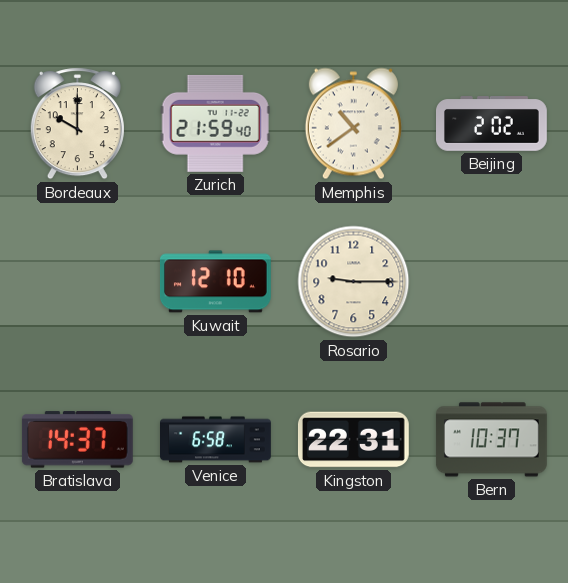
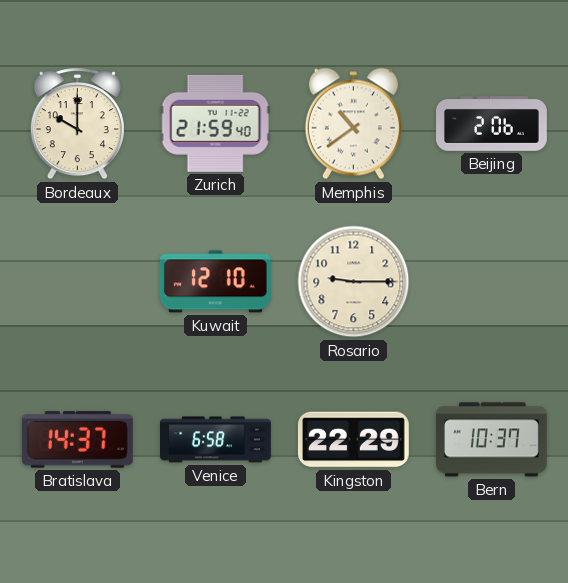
Beijing: 2:02 -> 2:06 (492, 124)
Kingston: 22:31 -> 22:29 (353, 440)
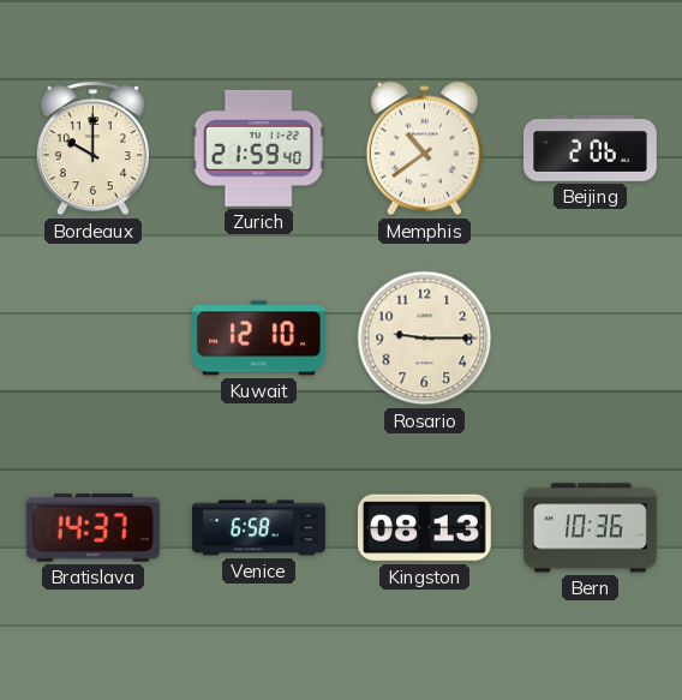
Kingston: 22:29 -> 08:13 (424, 528)
Bern: 10:37 -> 10:36 (590, 528)
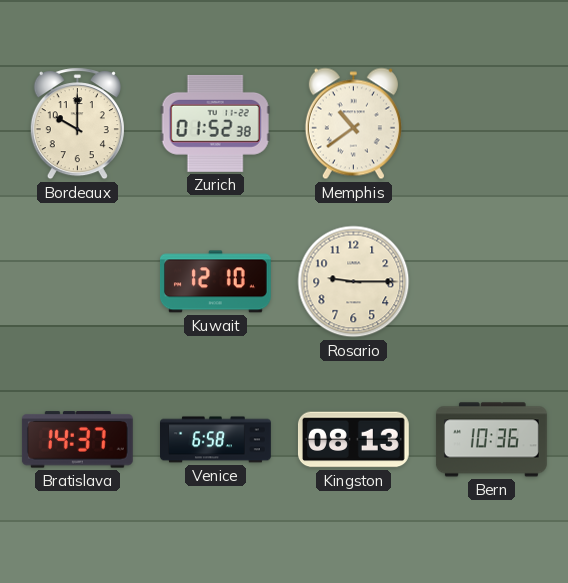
Zurich: 21:59 -> 01:52 (215, 123)
Beijing: 2:06 -> none (591, 149)
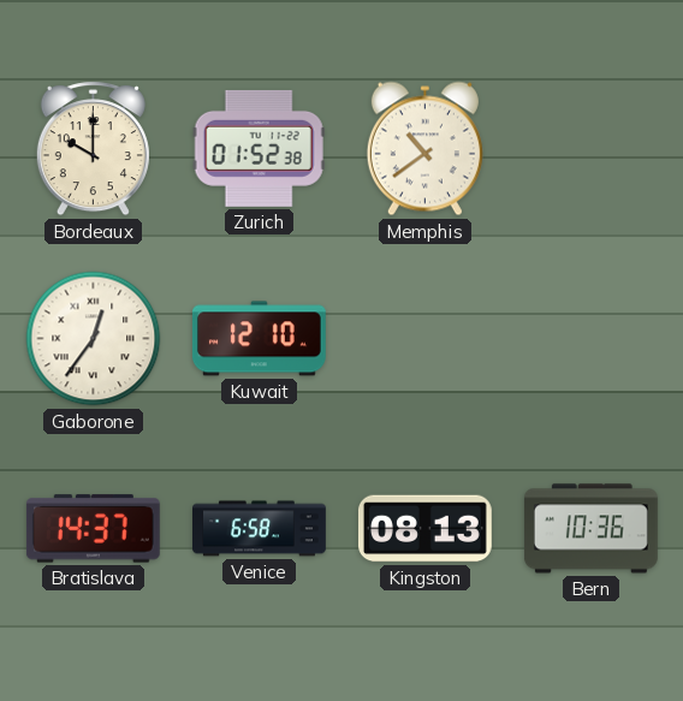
Gaborone: none -> 12:36 (94, 339)
Rosario: 9:15 -> none (354, 282)
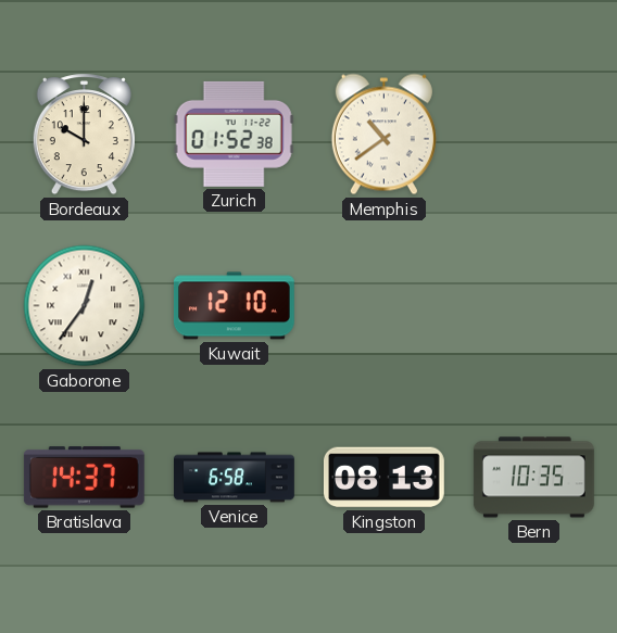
Bern: 10:36 -> 10:35 (533, 478)
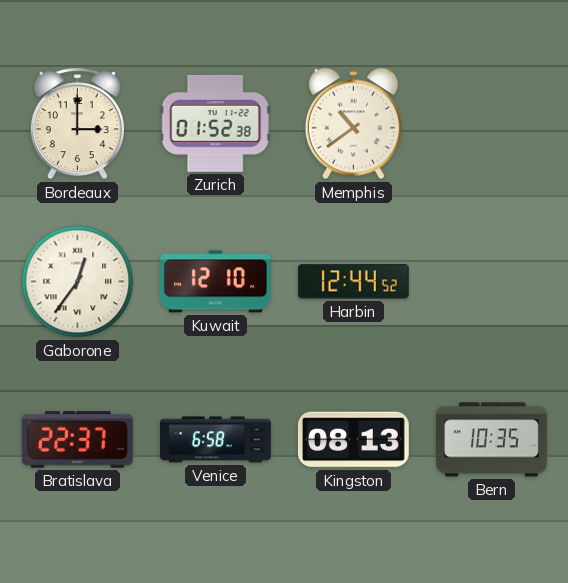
Bordeaux: 10:00 -> 3:00 (77, 124)
Harbin: none -> 12:44 (353, 282)
Bratislava: 14:37 -> 22:37 (77, 440)
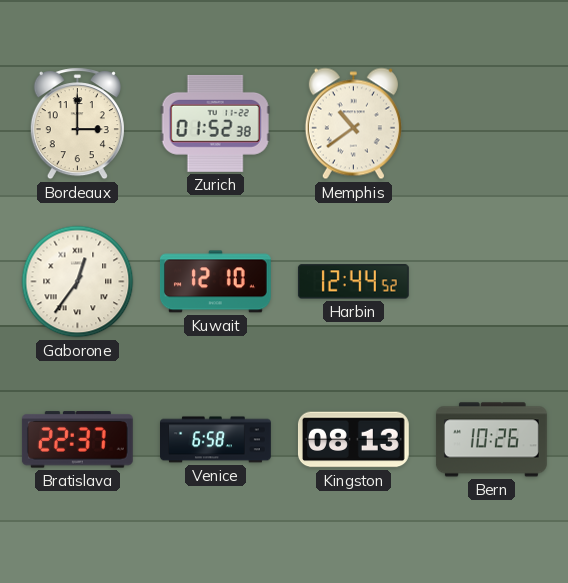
Bern: 10:35 -> 10:26 (491, 440)
